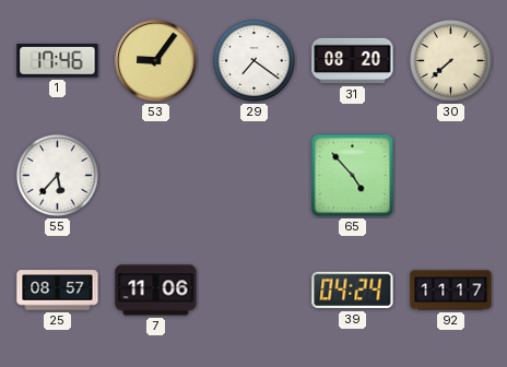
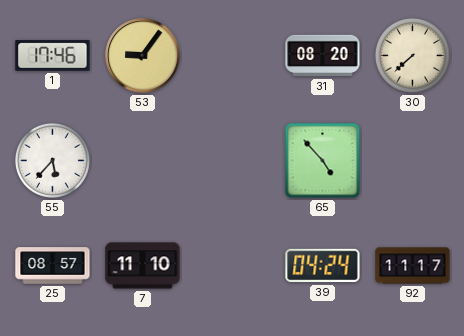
29: 7:21 -> none (253, 60)
7: 11:06 -> 11:10 (143, 266)
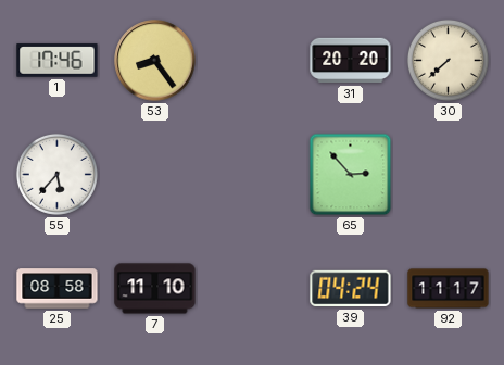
53: 9:06 -> 8:24 (155, 61)
31: 08:20 -> 20:20 (351, 61)
65: 4:53 -> 2:53 (351, 175)
25: 08:57 -> 08:58 (58, 289)
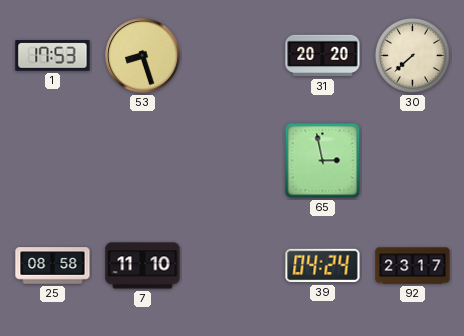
1: 17:46 -> 17:53 (53, 56)
53: 8:24 -> 8:27 (143, 56)
55: 5:37 -> none (56, 174)
65: 2:53 -> 2:58 (323, 161)
92: 11:17 -> 23:17 (413, 266)
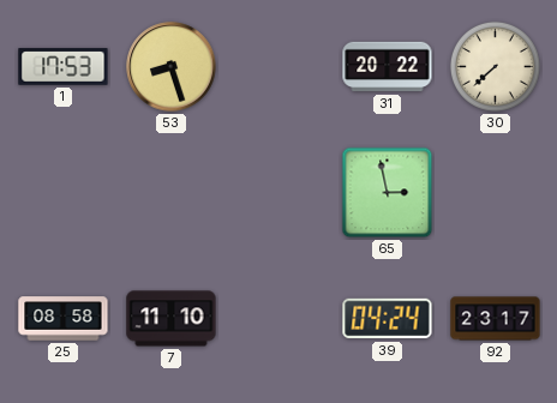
31: 20:20 -> 20:22 (388, 67)
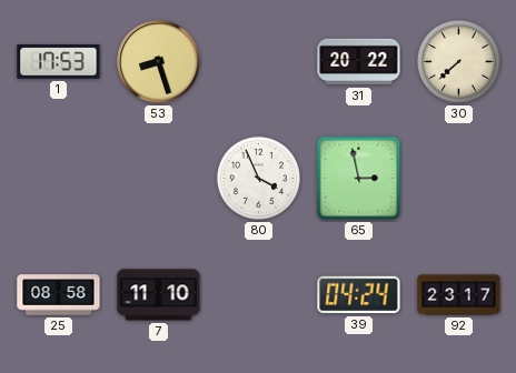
80: none -> 3:56 (258, 178)
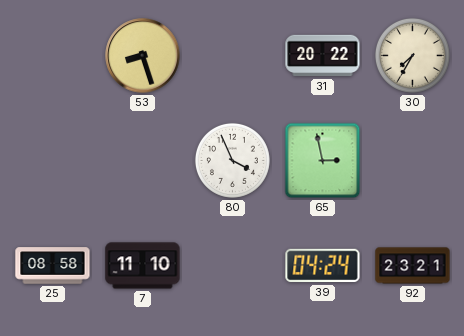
1: 17:53 -> none (59, 62)
30: 7:38 -> 7:35 (412, 55)
92: 23:17 -> 23:21 (413, 266)
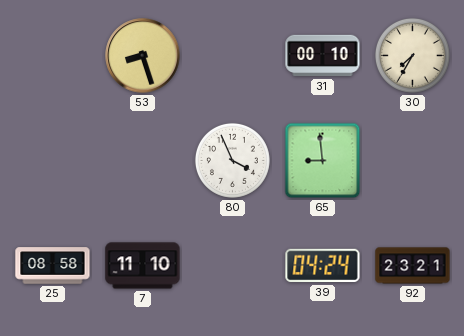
31: 20:22 -> 00:10 (323, 56)
65: 2:58 -> 8:59 (323, 161)
